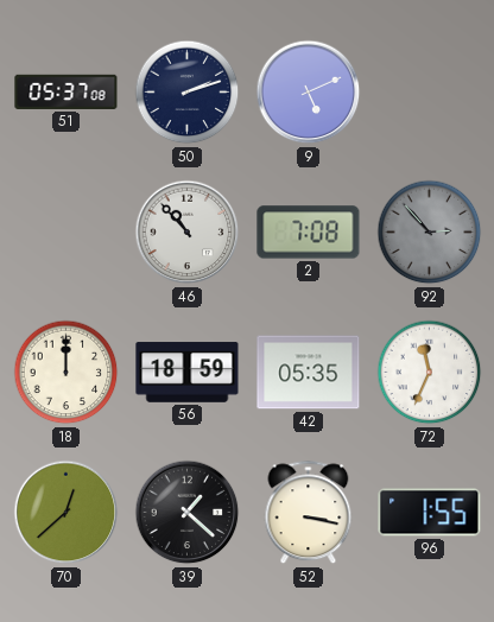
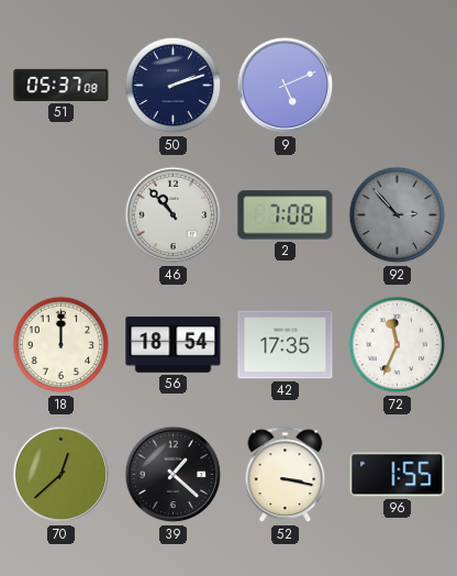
56: 18:59 -> 18:54 (174, 345)
42: 05:35 -> 17:35 (286, 345)
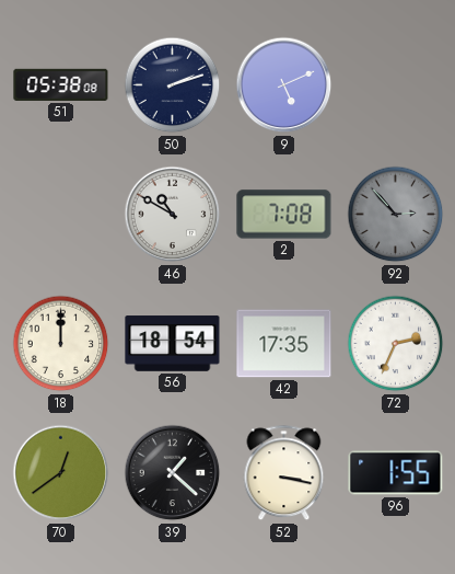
51: 05:37 -> 05:38 (61, 84)
46: 10:53 -> 10:50 (173, 215)
72: 11:34 -> 2:34 (396, 344)
70: 12:38 -> 12:39 (61, 473)
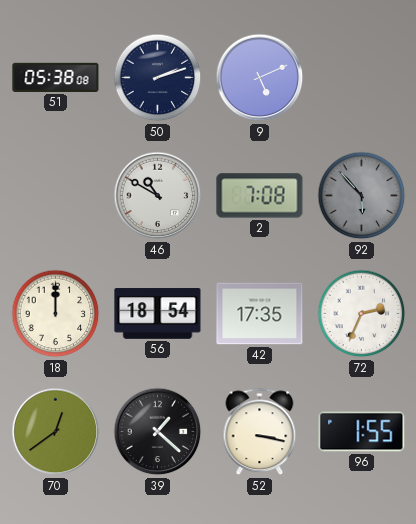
92: 2:53 -> 5:53 (362, 196)
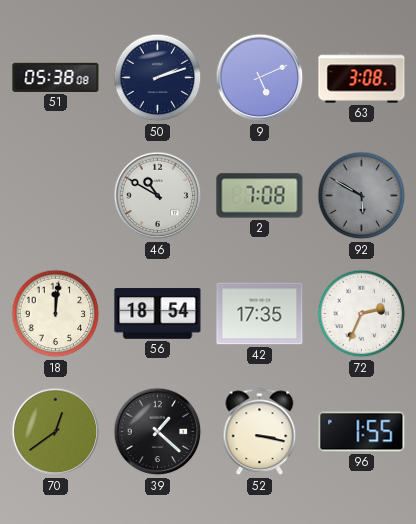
63: none -> 3:08 (362, 78)
92: 5:53 -> 5:50 (362, 196)
18: 12:00 -> 12:01 (56, 314)
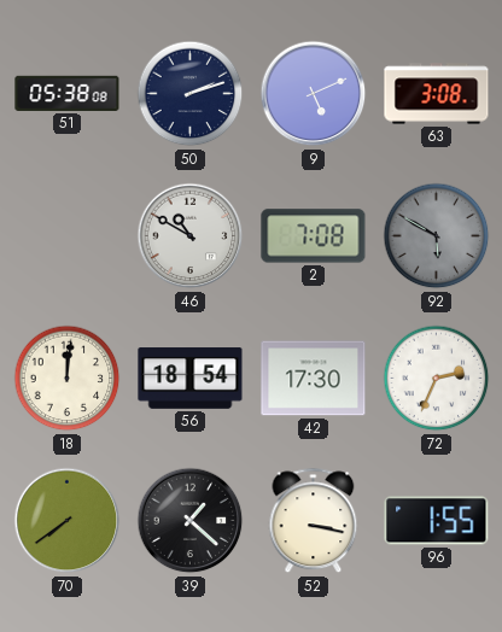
42: 17:35 -> 17:30 (314, 379)
70: 12:39 -> 7:39 (68, 521)
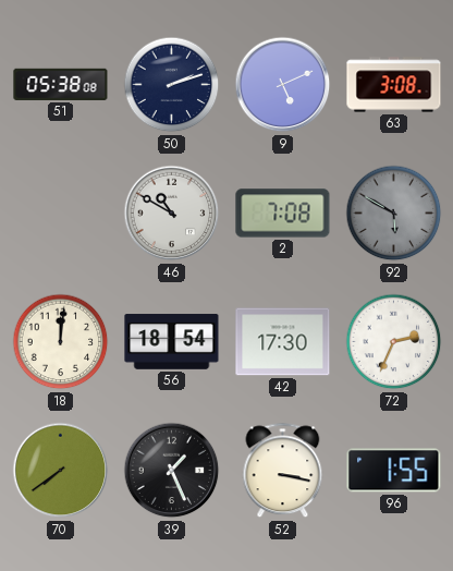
39: 1:22 -> 1:26 (172, 471)
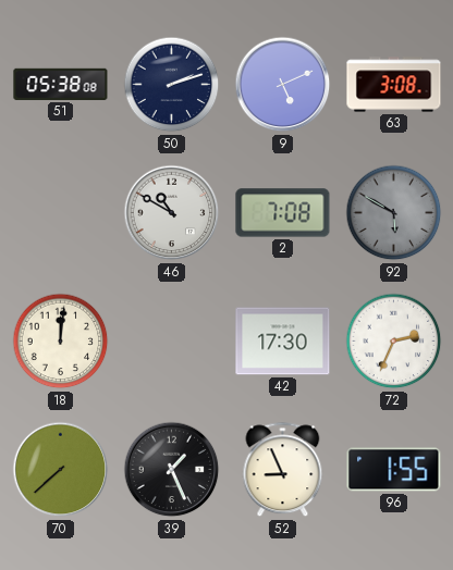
56: 18:54 -> none (172, 342)
70: 7:39 -> 7:38 (61, 470)
52: 3:17 -> 8:56 (283, 470)
